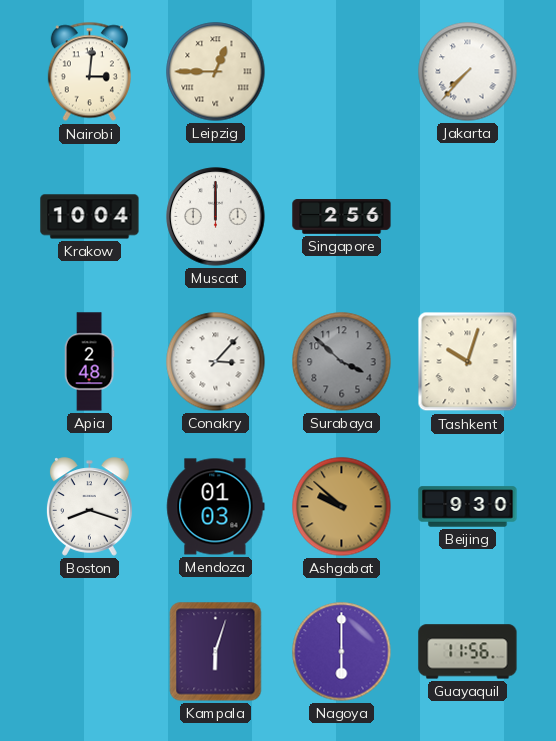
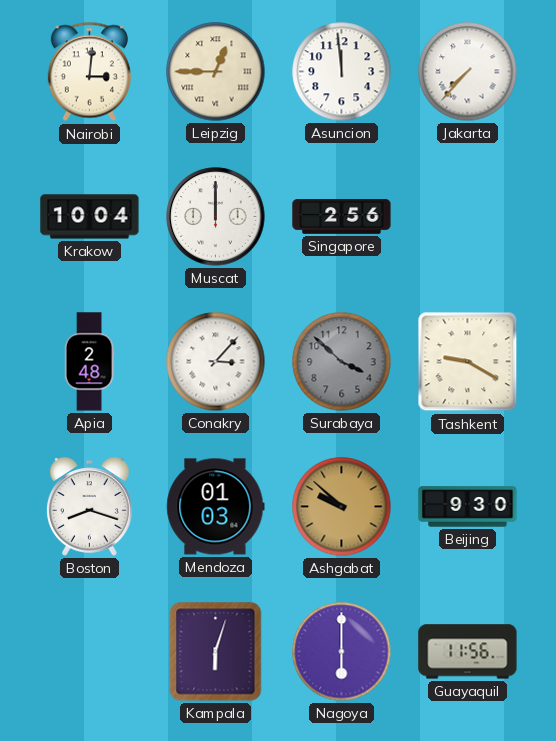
Asuncion: none -> 11:59 (342, 72)
Tashkent: 10:03 -> 9:20 (468, 362)
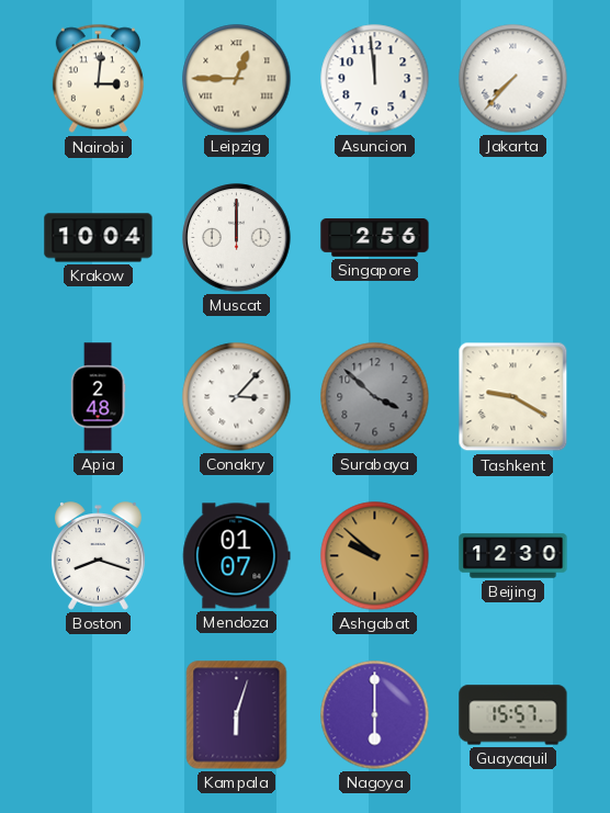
Mendoza: 01:03 -> 01:07 (237, 556)
Beijing: 9:30 -> 12:30 (513, 556)
Guayaquil: 11:56 -> 15:57 (513, 715)
